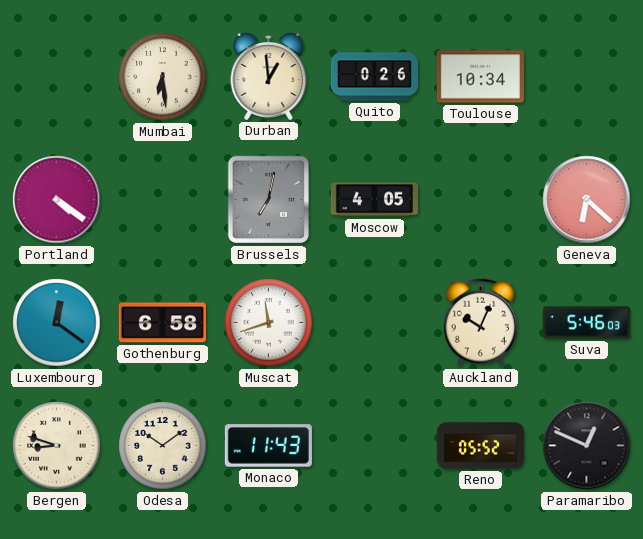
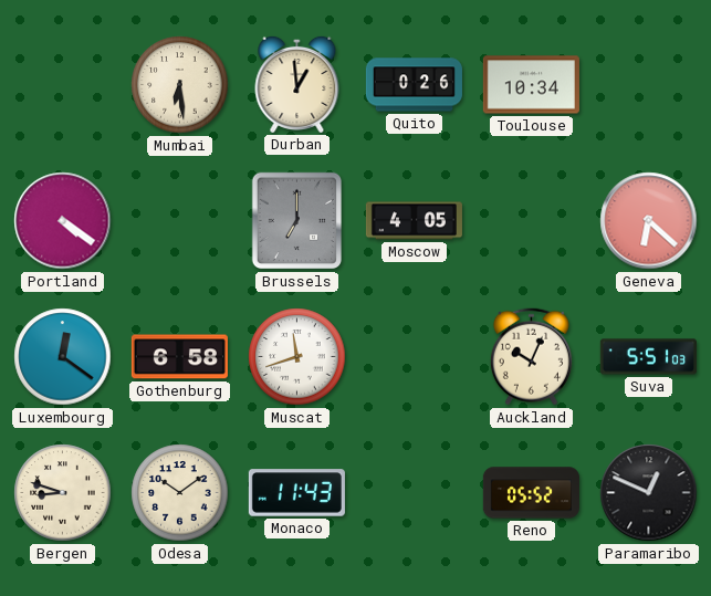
Brussels: 7:02 -> 7:00 (296, 221)
Suva: 5:46 -> 5:51 (648, 357)
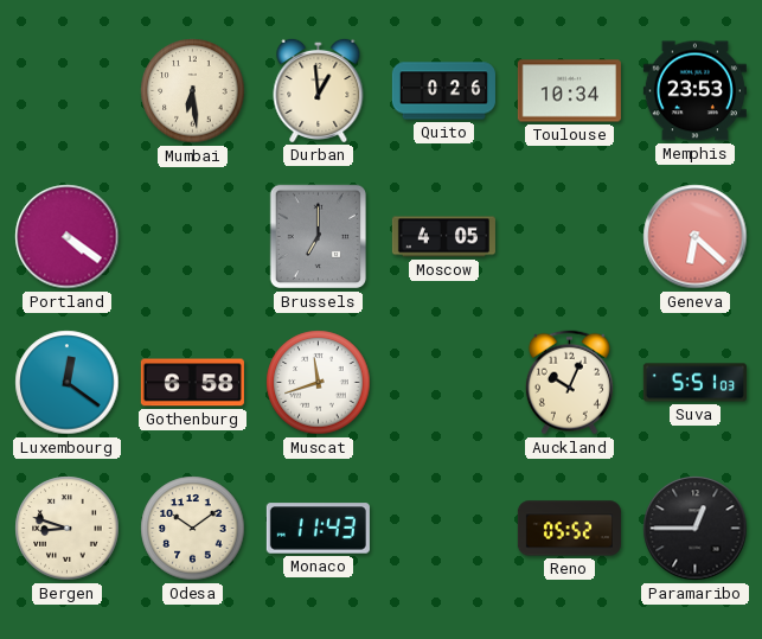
Memphis: none -> 23:53 (694, 91)
Paramaribo: 12:49 -> 12:45 (696, 529)
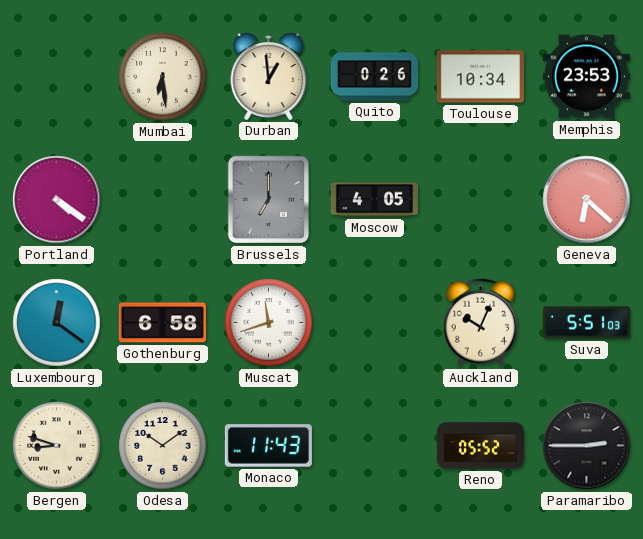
Paramaribo: 12:45 -> 2:45 (587, 446)
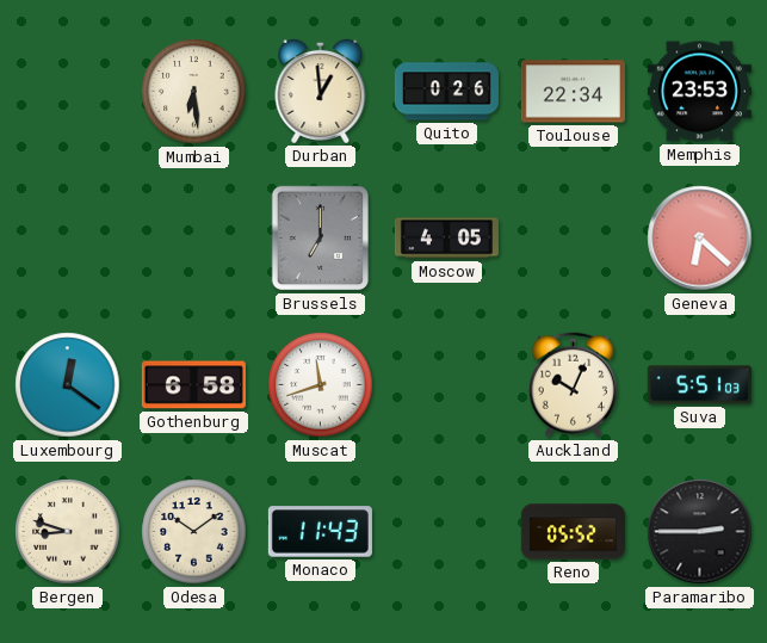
Toulouse: 10:34 -> 22:34 (573, 92)
Portland: 4:21 -> none (57, 200)
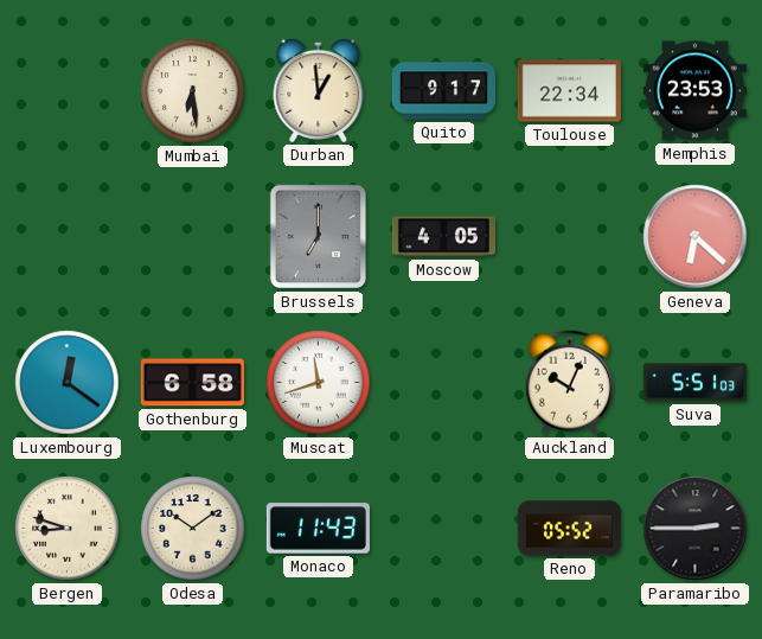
Quito: 0:26 -> 9:17 (443, 91)
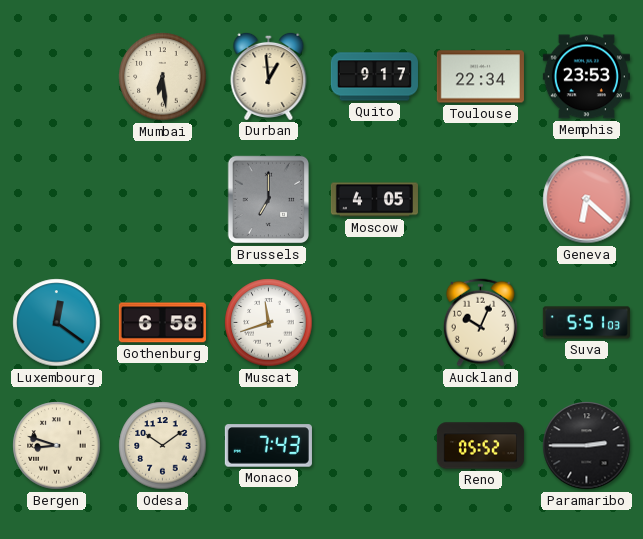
Monaco: 11:43 -> 7:43 (268, 446)
